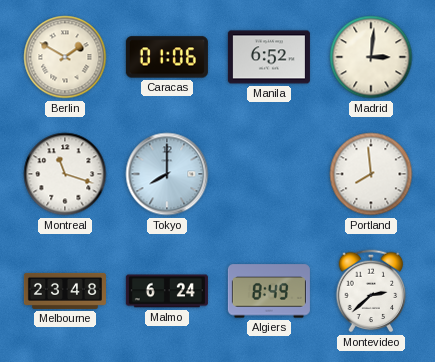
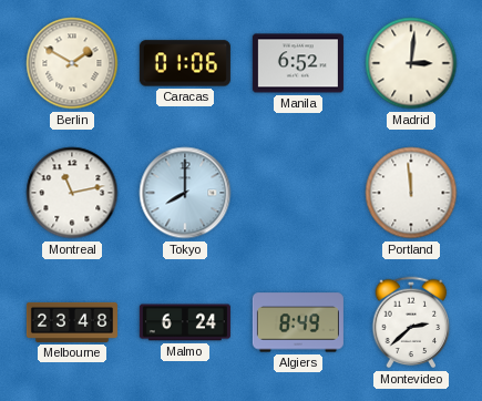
Montreal: 11:18 -> 11:13 (72, 193)
Portland: 7:59 -> 11:59 (411, 193)
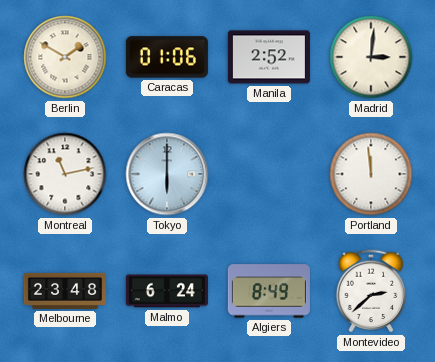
Manila: 6:52 -> 2:52 (269, 57)
Tokyo: 8:00 -> 6:00 (167, 174)
